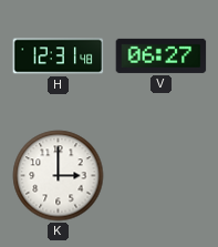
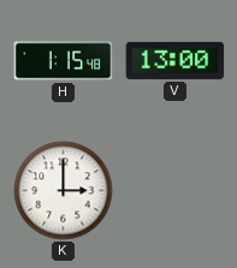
H: 12:31 -> 1:15 (64, 61)
V: 06:27 -> 13:00 (176, 60)
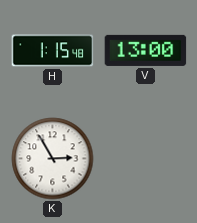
K: 3:00 -> 2:55 (53, 159)
